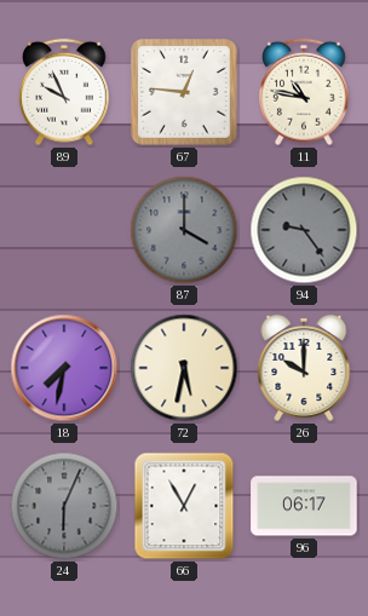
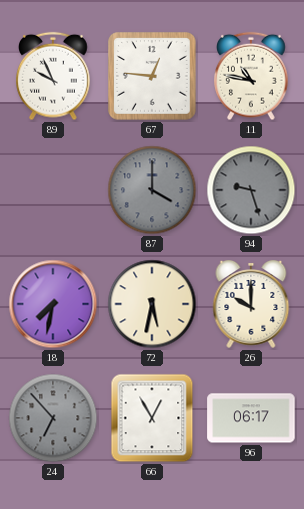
94: 9:24 -> 9:27 (251, 190)
24: 6:04 -> 6:53 (53, 418)
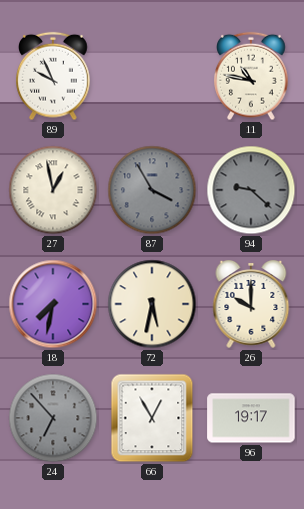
67: 12:46 -> none (152, 76)
27: none -> 12:58 (53, 190)
87: 4:00 -> 3:55 (152, 190)
94: 9:27 -> 9:22 (251, 190)
96: 06:17 -> 19:17 (251, 418)
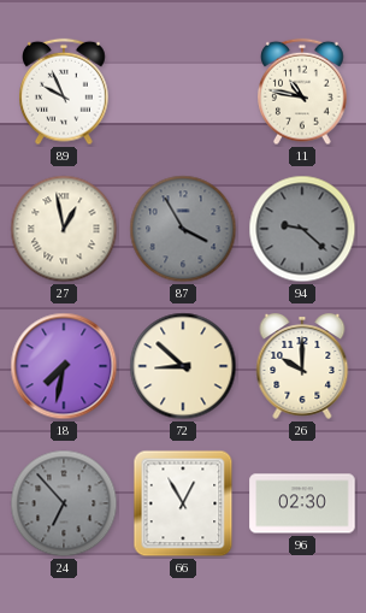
72: 5:32 -> 8:52 (183, 366)
96: 19:17 -> 02:30 (302, 503)
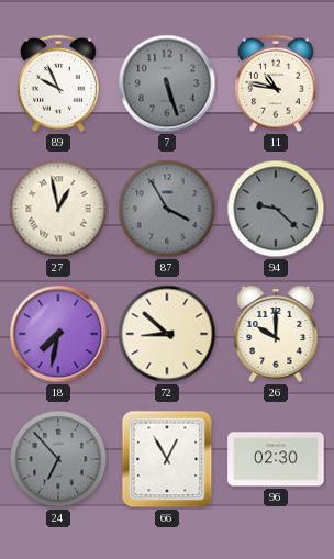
7: none -> 5:27 (167, 83)
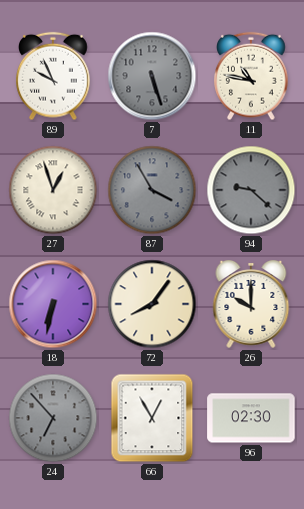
27: 12:58 -> 12:57 (53, 190)
18: 7:32 -> 6:32 (53, 304)
72: 8:52 -> 8:06 (152, 304)
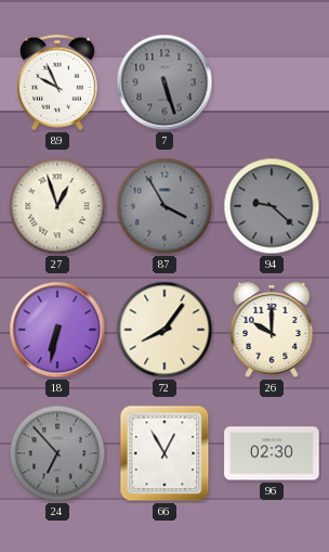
11: 10:47 -> none (251, 76)
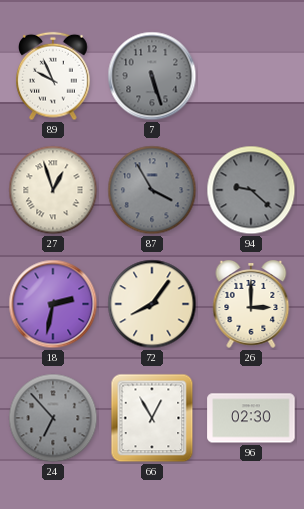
18: 6:32 -> 2:32 (53, 304)
26: 10:00 -> 3:00 (251, 305)
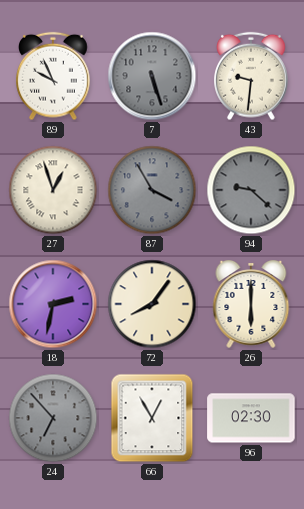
43: none -> 9:31 (251, 76)
26: 3:00 -> 6:00 (251, 305)
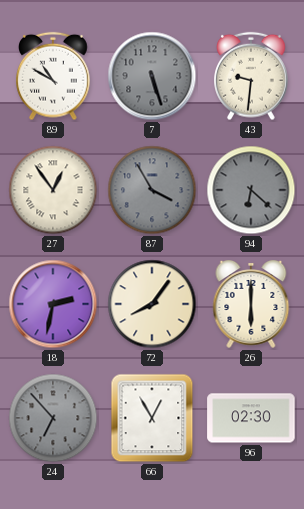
89: 9:56 -> 10:50 (53, 76)
27: 12:57 -> 12:54 (53, 190)
94: 9:22 -> 6:22 (251, 190)
